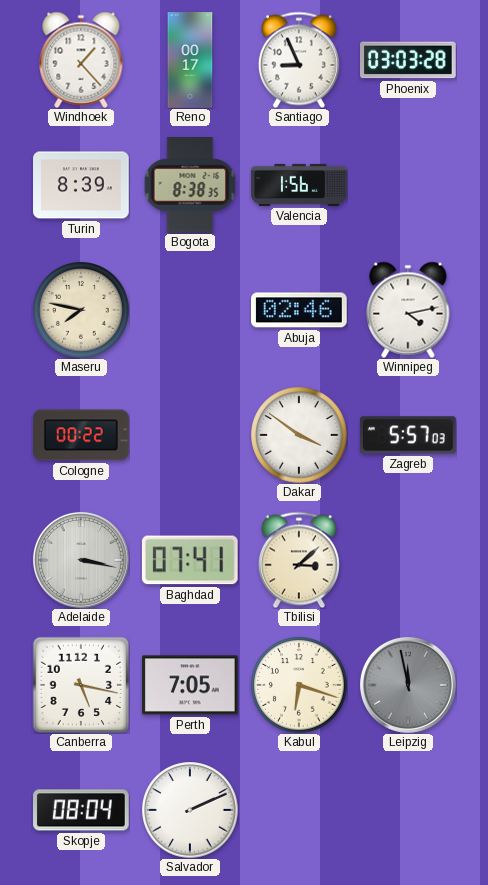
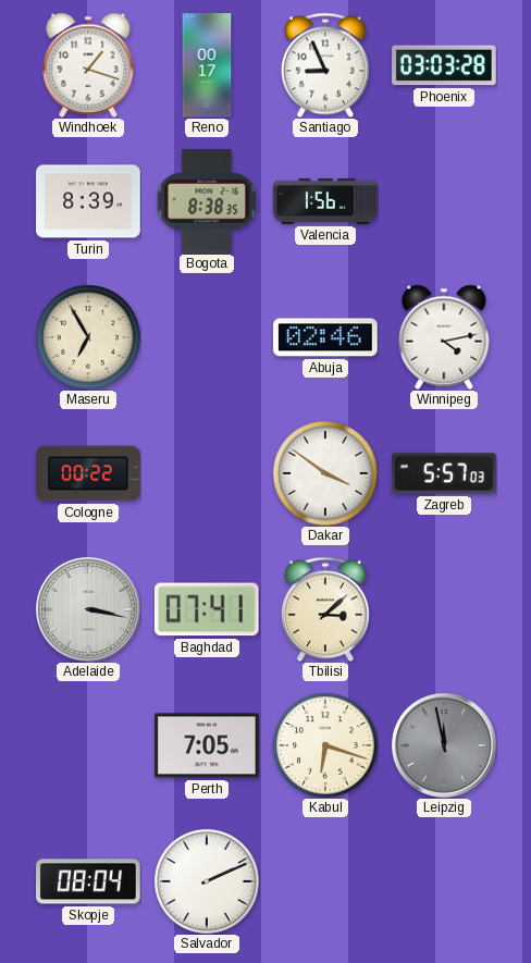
Windhoek: 1:23 -> 1:18 (88, 65)
Maseru: 7:47 -> 6:55 (88, 337)
Canberra: 5:17 -> none (80, 684)
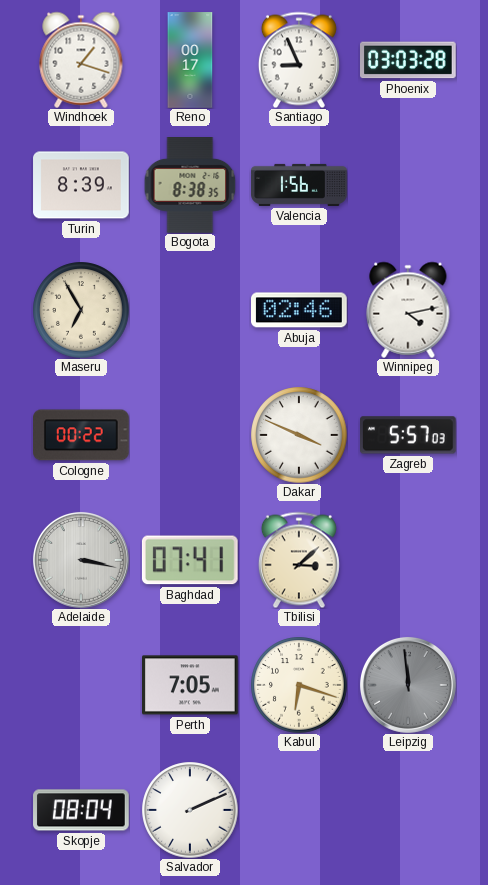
Dakar: 3:51 -> 3:49 (299, 435)
Leipzig: 11:58 -> 11:59 (408, 685)
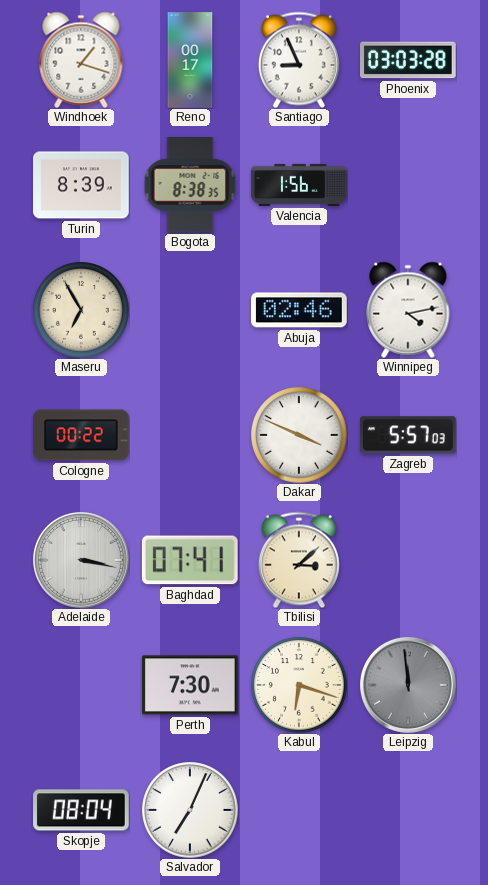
Perth: 7:05 -> 7:30 (191, 685)
Salvador: 2:11 -> 7:04 (190, 810)
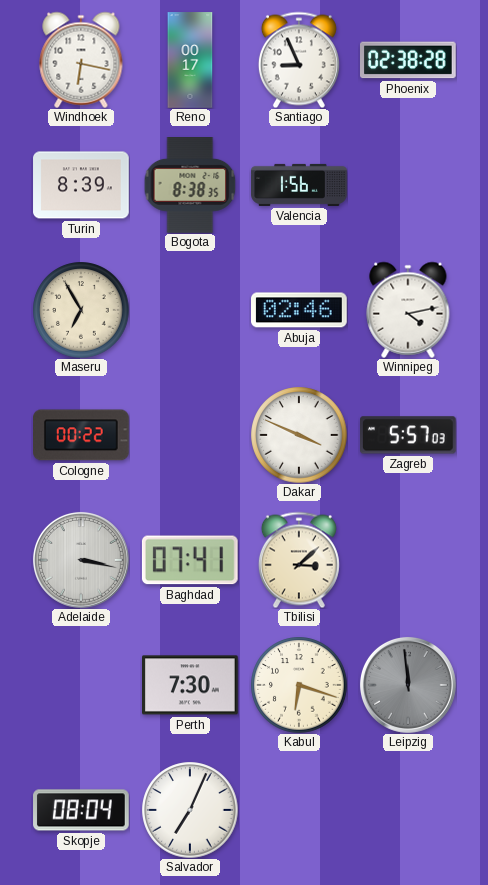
Windhoek: 1:18 -> 6:17 (81, 60)
Phoenix: 03:03 -> 02:38 (409, 60)
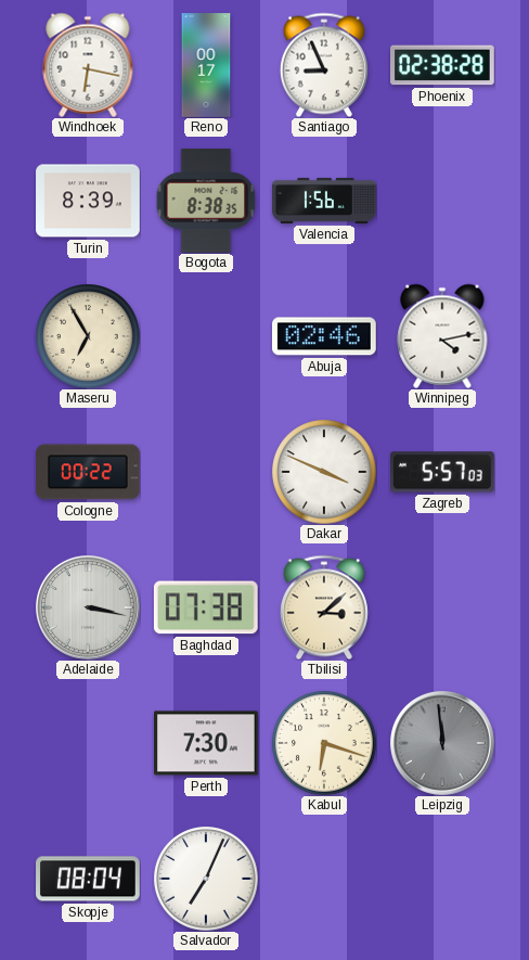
Baghdad: 07:41 -> 07:38 (206, 607)
